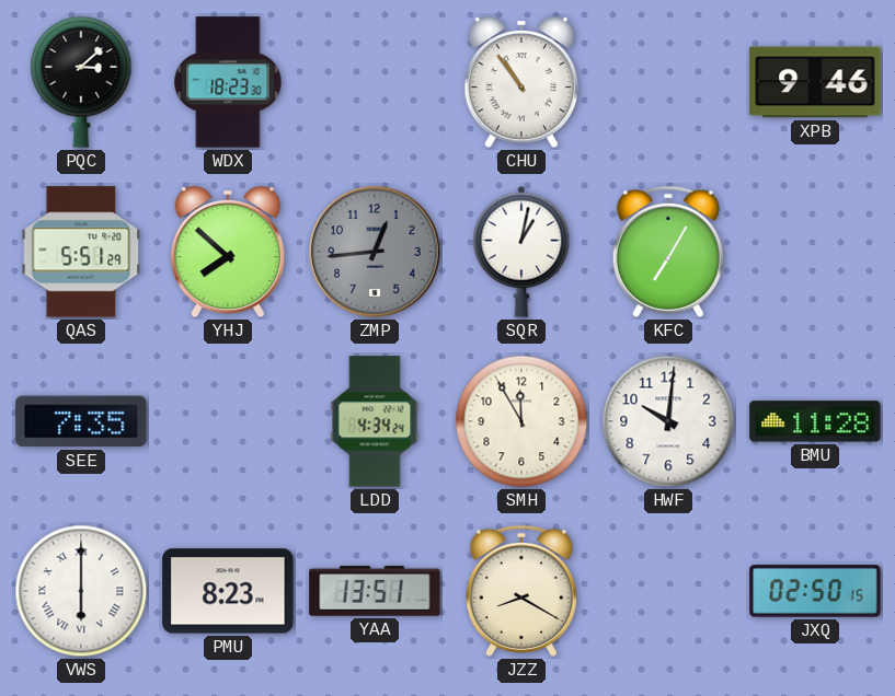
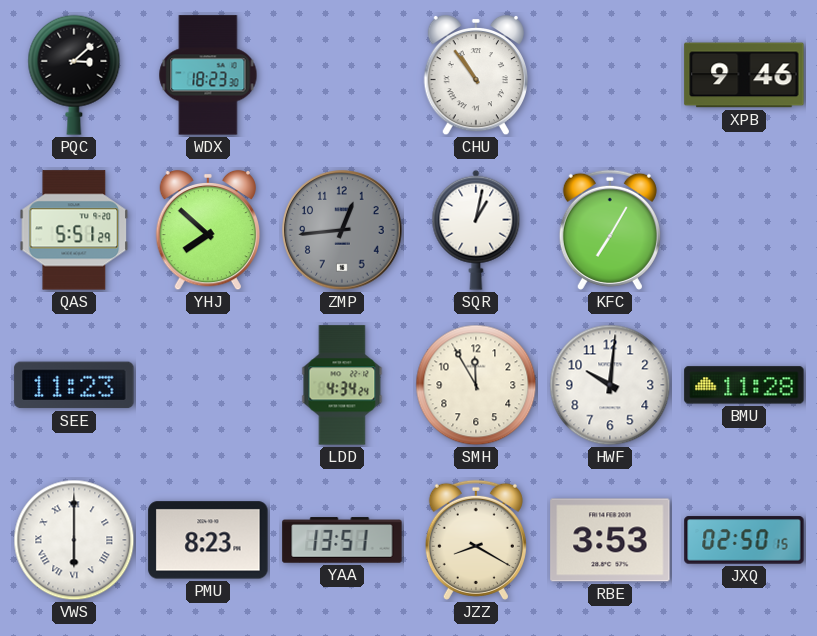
SEE: 7:35 -> 11:23 (74, 385)
RBE: none -> 3:53 (610, 540)
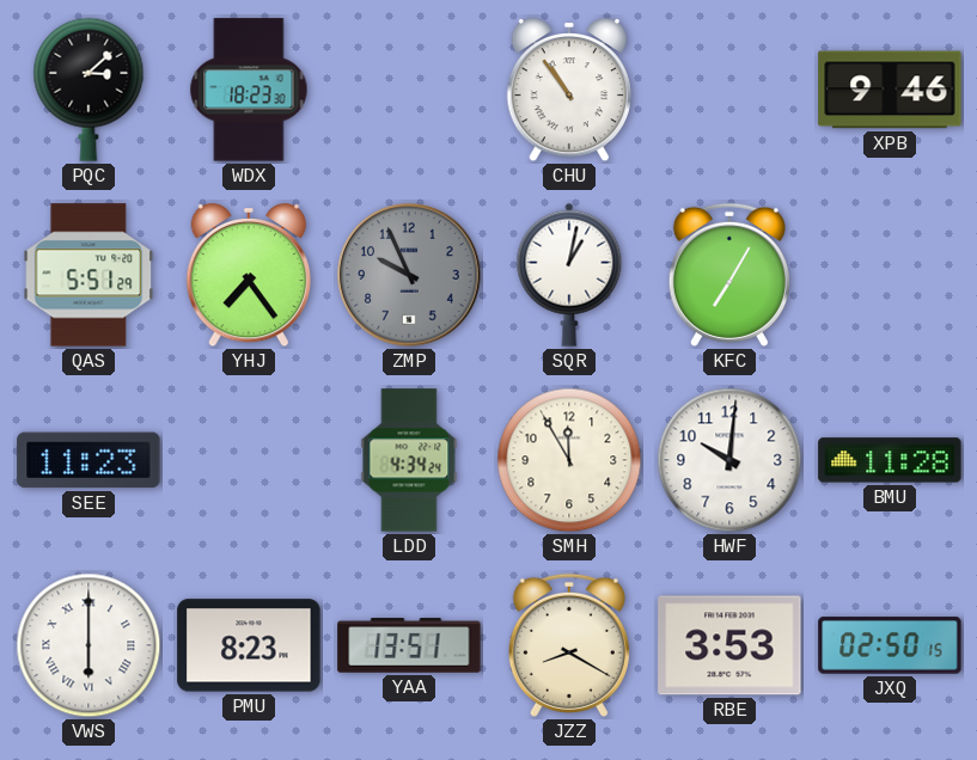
YHJ: 7:52 -> 7:24 (248, 275)
ZMP: 12:44 -> 9:56 (409, 275)
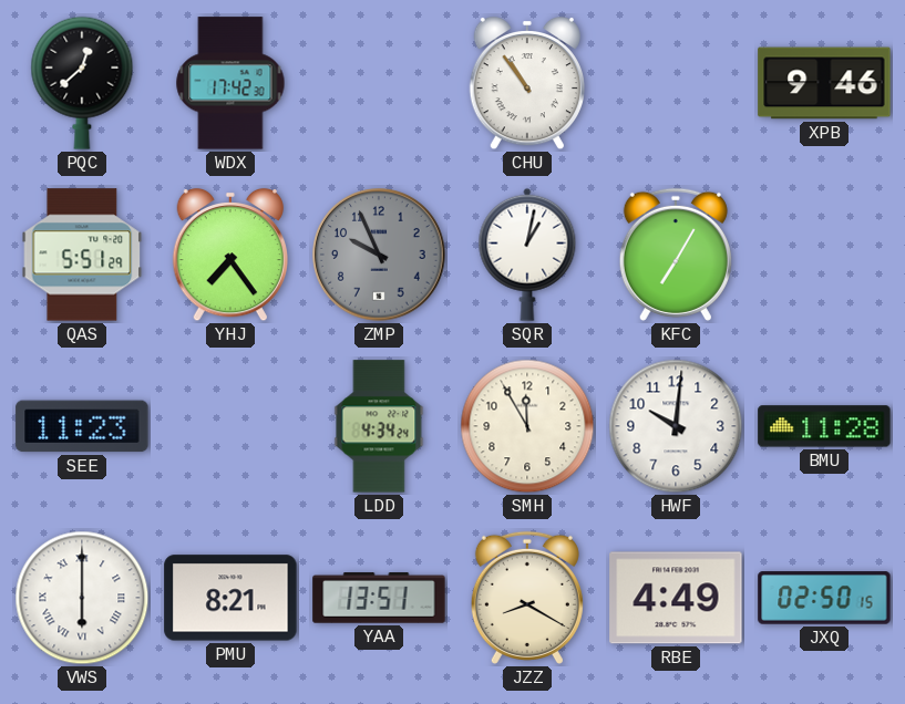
PQC: 3:08 -> 12:38 (82, 83)
WDX: 18:23 -> 17:42 (230, 83)
PMU: 8:23 -> 8:21 (230, 598)
RBE: 3:53 -> 4:49 (676, 598)
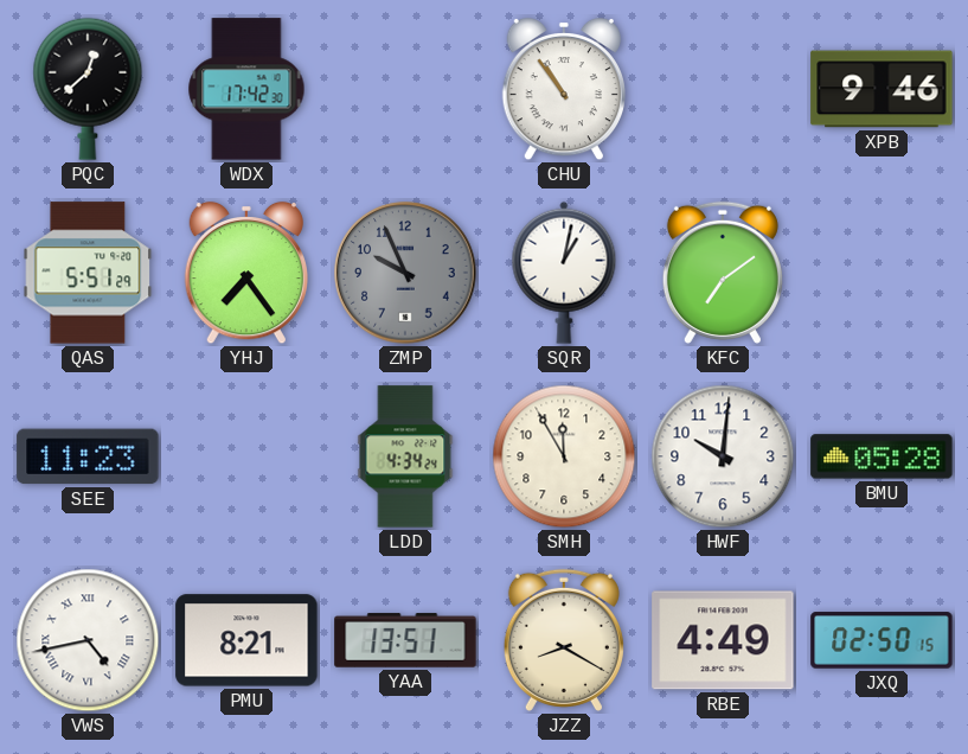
KFC: 7:05 -> 7:09 (723, 273)
BMU: 11:28 -> 05:28 (882, 456)
VWS: 6:00 -> 4:43 (88, 640)
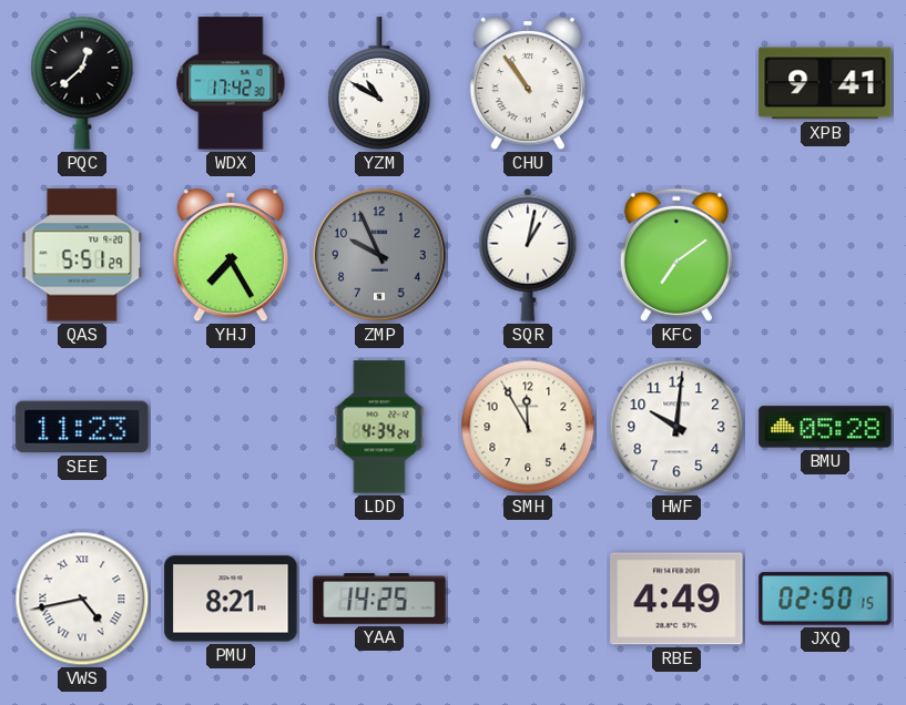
YZM: none -> 10:50 (379, 84)
XPB: 9:46 -> 9:41 (825, 83)
YHJ: 7:24 -> 7:25 (230, 255)
YAA: 13:51 -> 14:25 (379, 599)
JZZ: 8:20 -> none (564, 640)
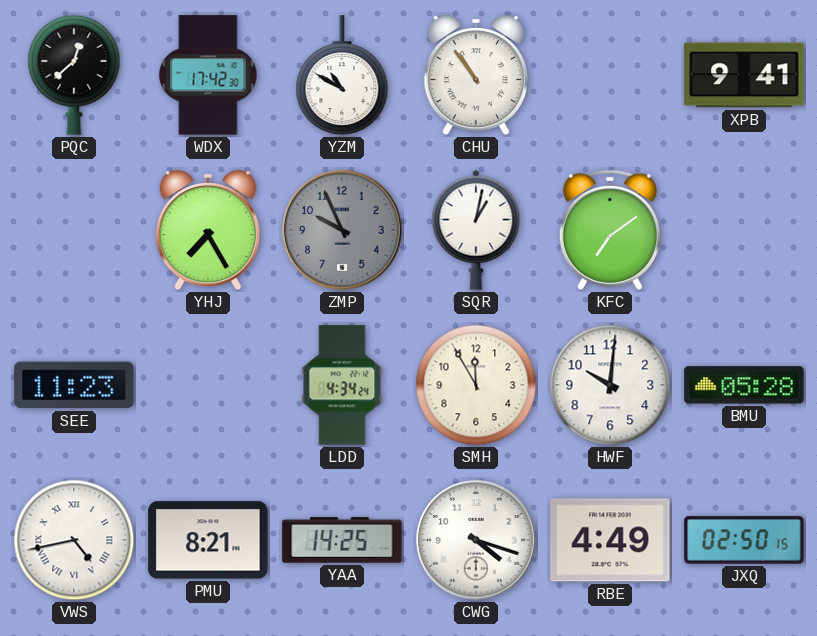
QAS: 5:51 -> none (82, 255)
CWG: none -> 4:18 (476, 540)
